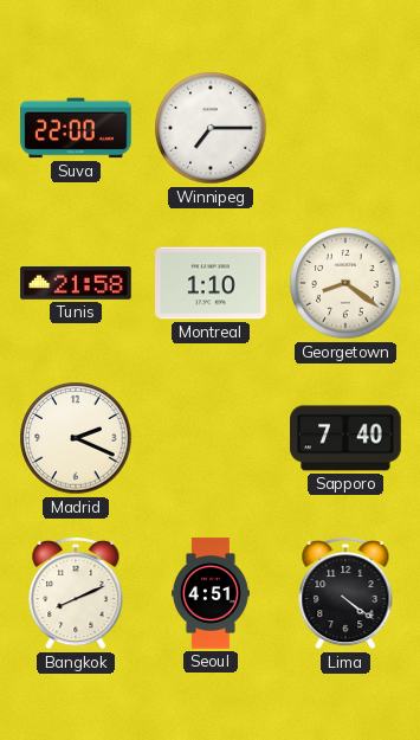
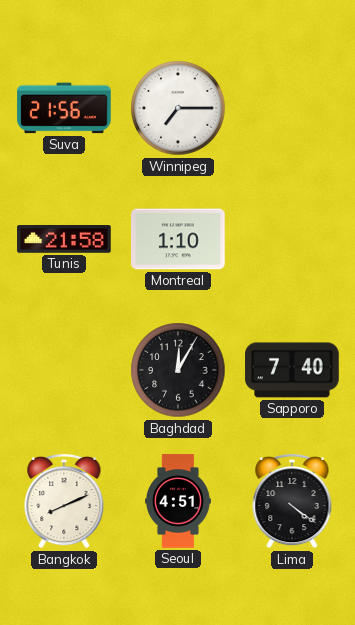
Suva: 22:00 -> 21:56 (64, 108)
Georgetown: 8:21 -> none (345, 283)
Madrid: 2:19 -> none (76, 438)
Baghdad: none -> 12:05 (178, 370)
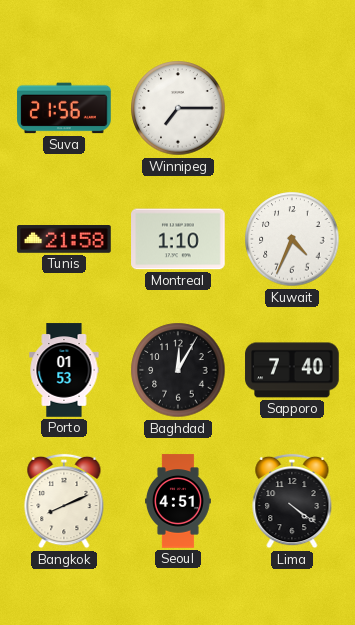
Kuwait: none -> 4:34 (292, 239)
Porto: none -> 01:53 (64, 370)
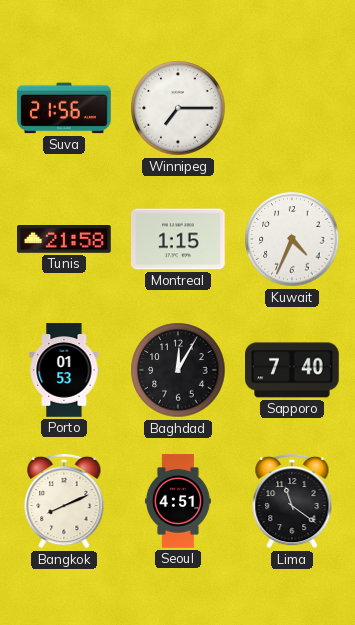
Montreal: 1:10 -> 1:15 (178, 239)
Lima: 4:21 -> 11:21 (292, 501)
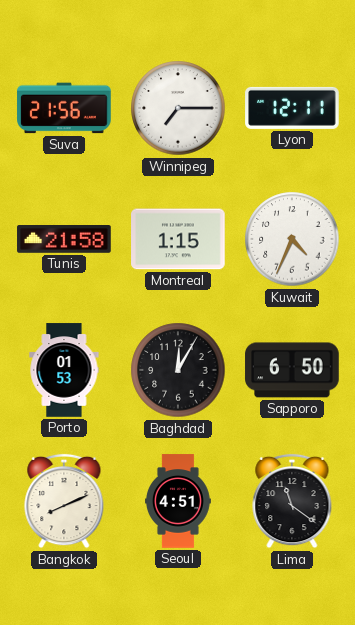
Lyon: none -> 12:11 (292, 108)
Sapporo: 7:40 -> 6:50 (292, 370)
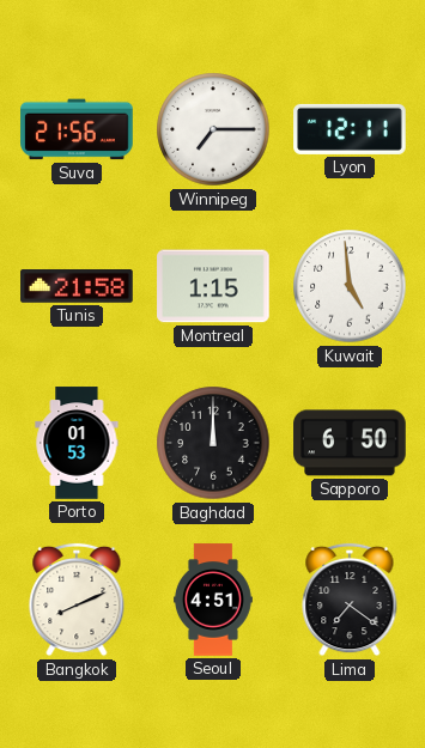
Kuwait: 4:34 -> 4:59 (350, 286)
Baghdad: 12:05 -> 12:00 (213, 443)
Lima: 11:21 -> 7:21 (350, 600)
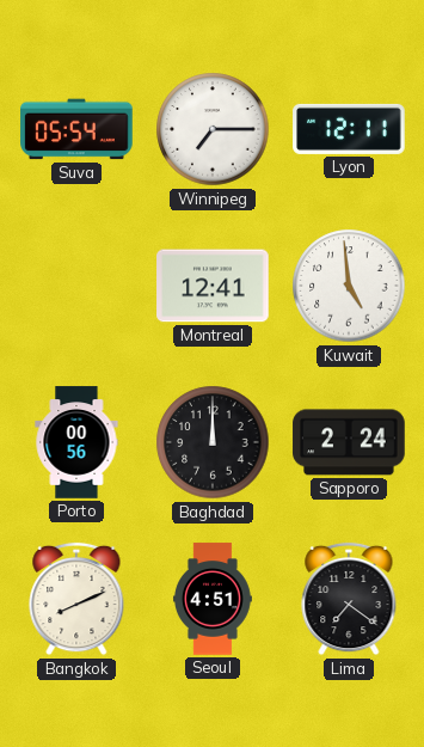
Suva: 21:56 -> 05:54 (76, 129)
Tunis: 21:58 -> none (77, 286)
Montreal: 1:15 -> 12:41 (213, 286)
Porto: 01:53 -> 00:56 (76, 442)
Sapporo: 6:50 -> 2:24 (349, 442)
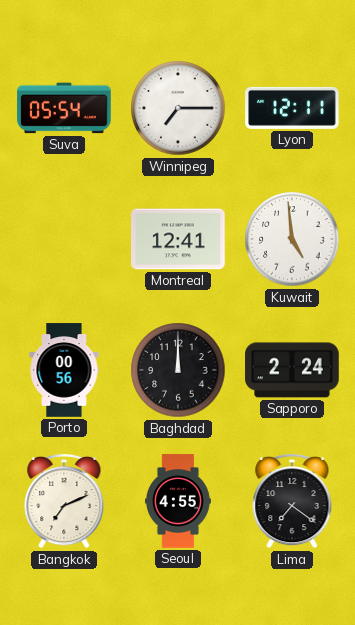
Bangkok: 8:11 -> 7:11 (64, 501)
Seoul: 4:51 -> 4:55 (178, 501)
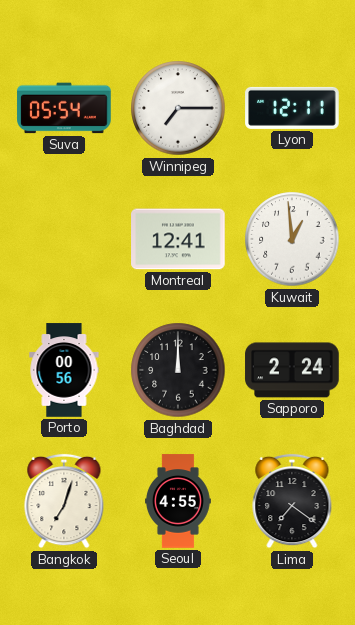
Kuwait: 4:59 -> 12:59 (292, 239)
Bangkok: 7:11 -> 7:03 (64, 501)
